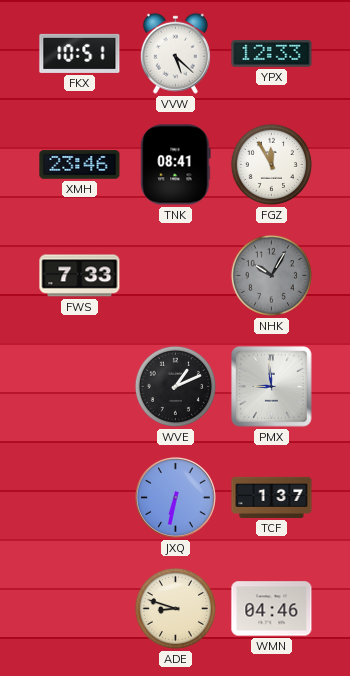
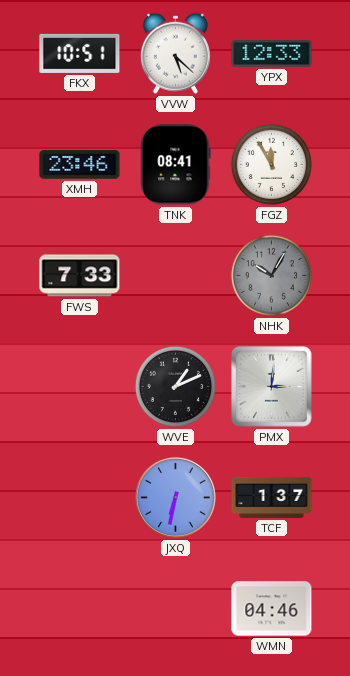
PMX: 8:59 -> 3:01 (272, 387)
ADE: 8:48 -> none (175, 608)
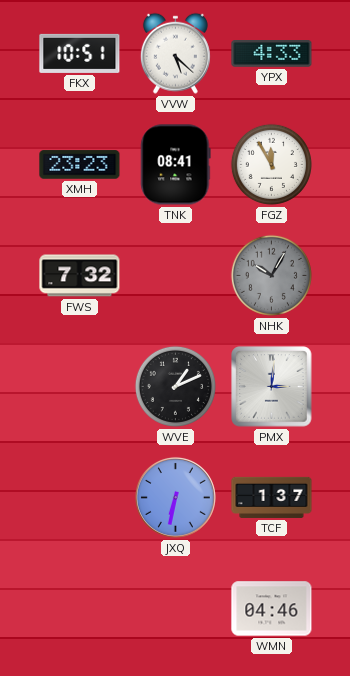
YPX: 12:33 -> 4:33 (272, 54)
XMH: 23:46 -> 23:23 (80, 165)
FWS: 7:33 -> 7:32 (80, 276)
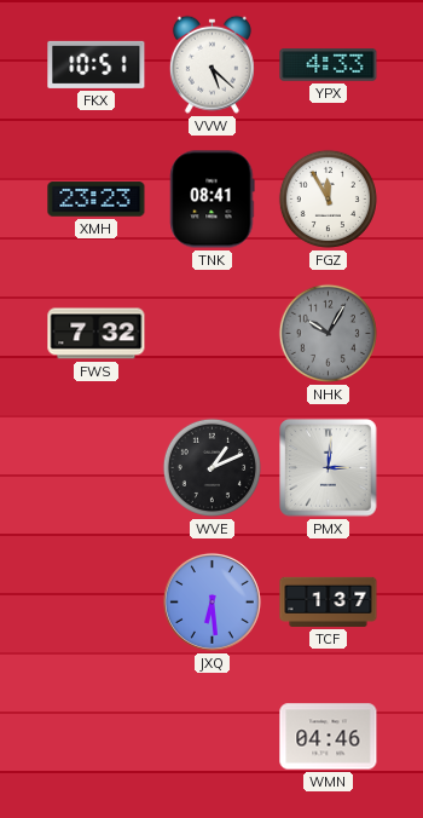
JXQ: 6:32 -> 6:29 (211, 601)
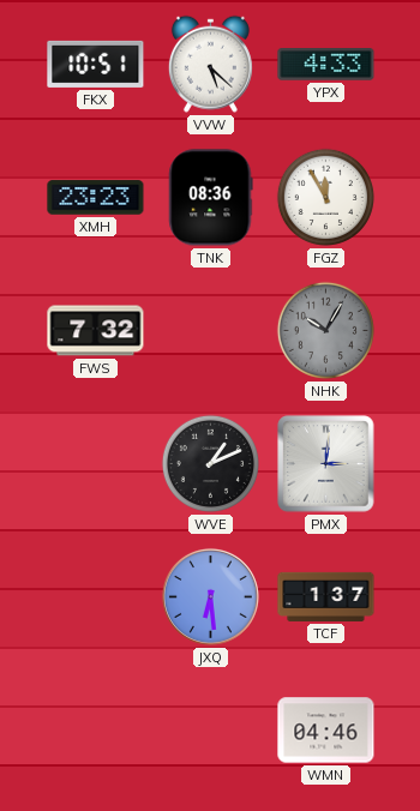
TNK: 08:41 -> 08:36 (211, 198)
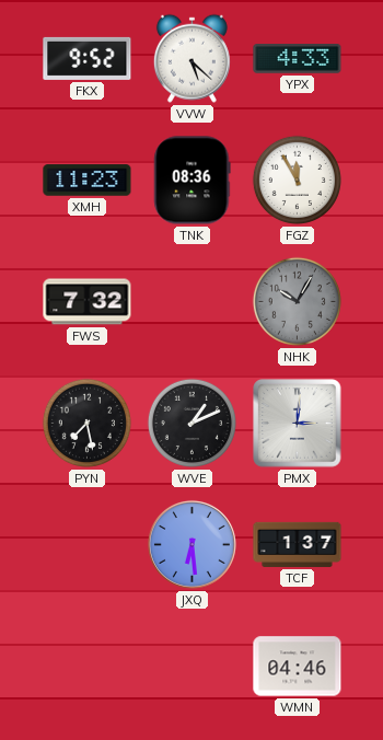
FKX: 10:51 -> 9:52 (88, 58)
XMH: 23:23 -> 11:23 (88, 181)
PYN: none -> 7:28 (86, 423)
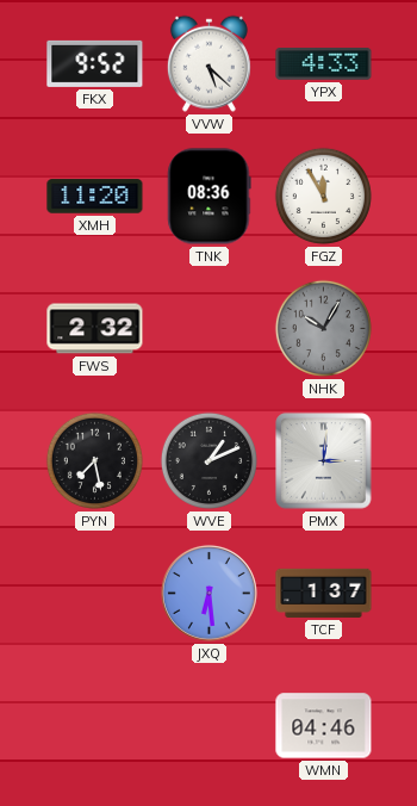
XMH: 11:23 -> 11:20 (95, 197)
FWS: 7:32 -> 2:32 (95, 329)
